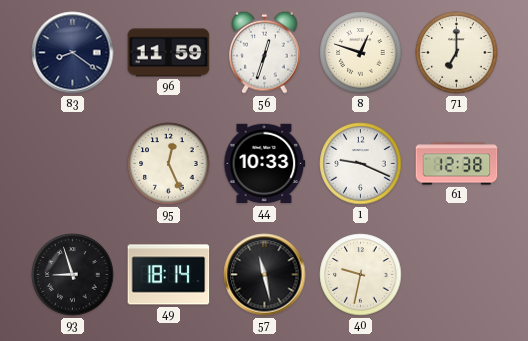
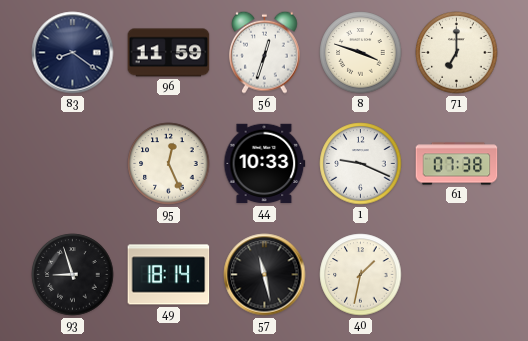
8: 12:48 -> 3:48 (361, 53)
61: 12:38 -> 07:38 (457, 164)
40: 9:32 -> 1:32 (361, 275)
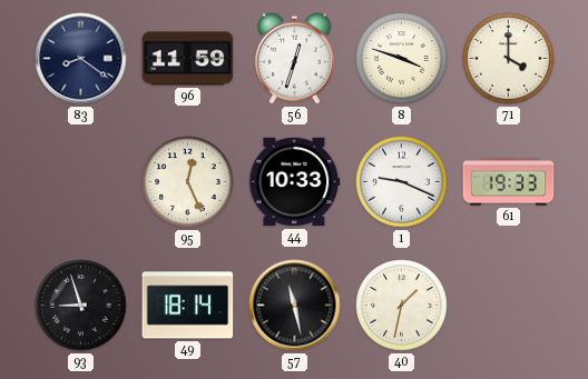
71: 7:00 -> 4:00 (509, 59)
61: 07:38 -> 19:33 (509, 182)
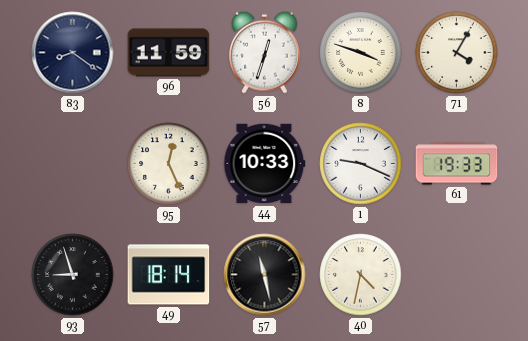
71: 4:00 -> 4:05 (457, 53)
40: 1:32 -> 4:32 (361, 275)
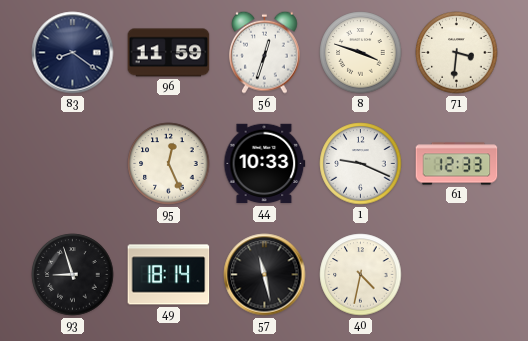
71: 4:05 -> 3:31 (457, 53)
61: 19:33 -> 12:33 (457, 164)
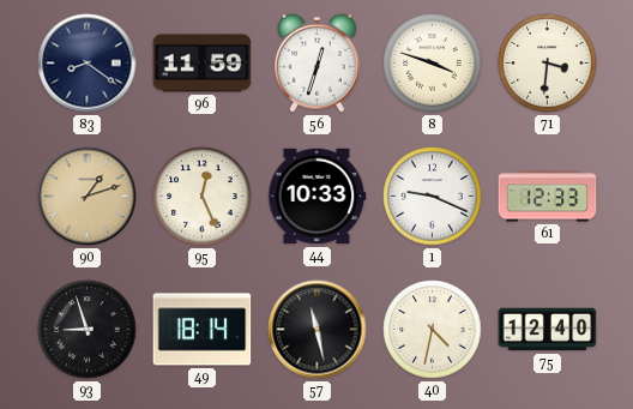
90: none -> 1:12 (88, 197)
75: none -> 12:40 (548, 330)
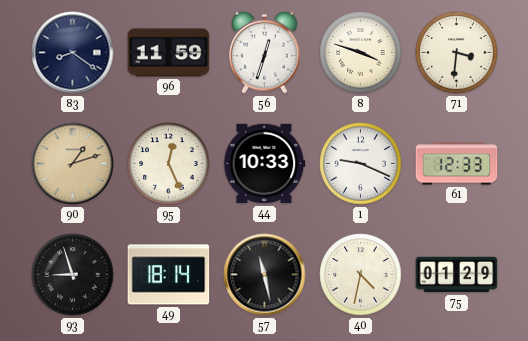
75: 12:40 -> 01:29 (457, 275)
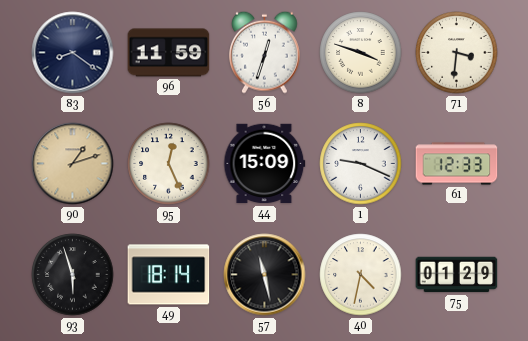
44: 10:33 -> 15:09 (265, 164)
93: 8:57 -> 5:57 (73, 275)
